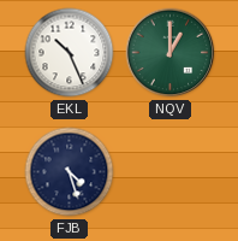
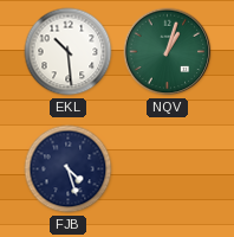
EKL: 10:26 -> 10:29 (69, 52)
NQV: 1:00 -> 1:03 (168, 52)
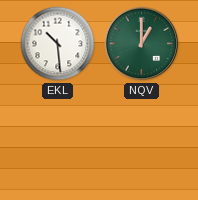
NQV: 1:03 -> 1:00 (142, 44)
FJB: 4:27 -> none (69, 169)
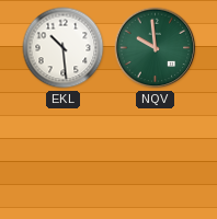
NQV: 1:00 -> 9:59 (156, 48)
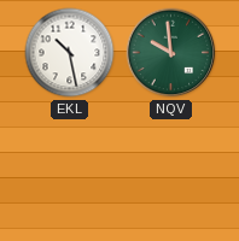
EKL: 10:29 -> 10:28 (70, 53)
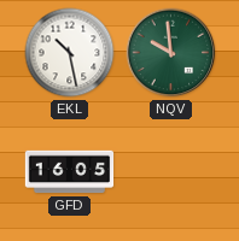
GFD: none -> 16:05 (70, 172)
